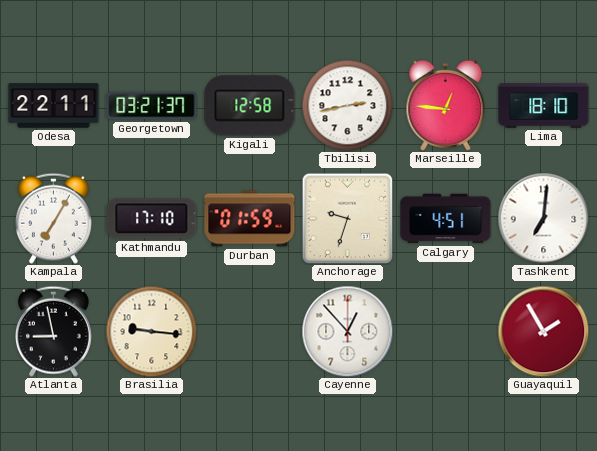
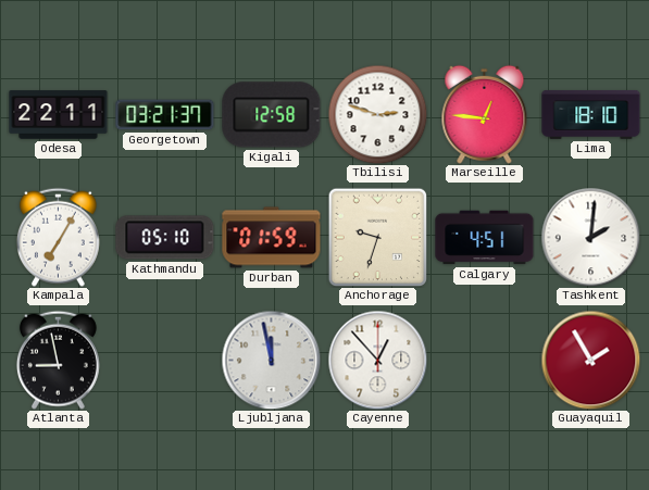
Tbilisi: 2:43 -> 2:48 (377, 114)
Kathmandu: 17:10 -> 05:10 (165, 238)
Tashkent: 7:01 -> 2:01 (590, 237)
Brasilia: 9:16 -> none (151, 331)
Ljubljana: none -> 11:58 (271, 360)
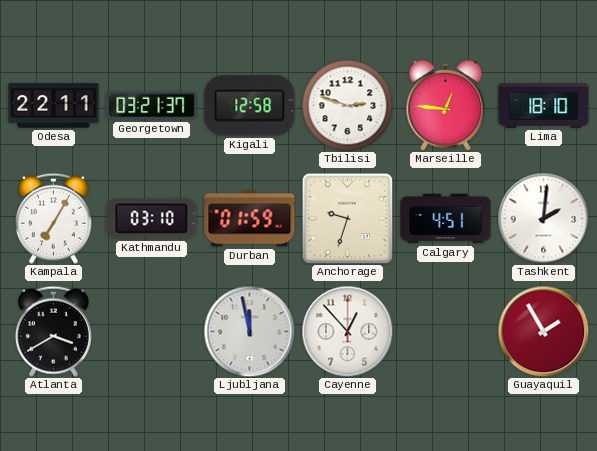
Kathmandu: 05:10 -> 03:10 (152, 219)
Atlanta: 8:58 -> 3:40 (53, 331)
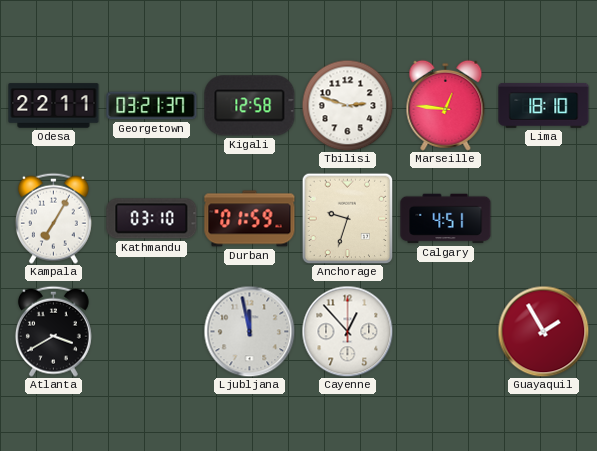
Tashkent: 2:01 -> none (543, 218)
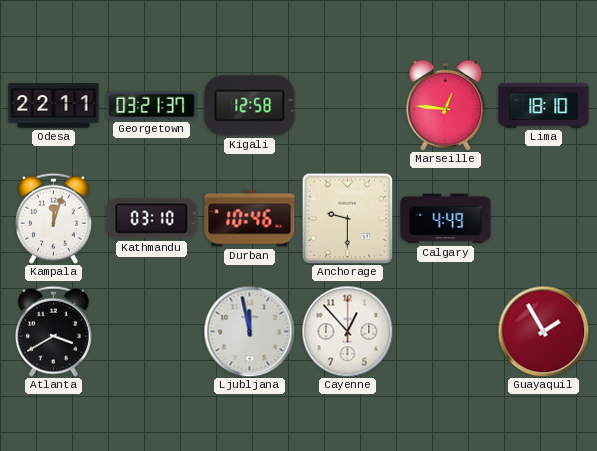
Tbilisi: 2:48 -> none (347, 105)
Kampala: 7:05 -> 12:03 (53, 218)
Durban: 01:59 -> 10:46 (250, 219)
Anchorage: 9:33 -> 9:30 (347, 218)
Calgary: 4:51 -> 4:49 (446, 219)
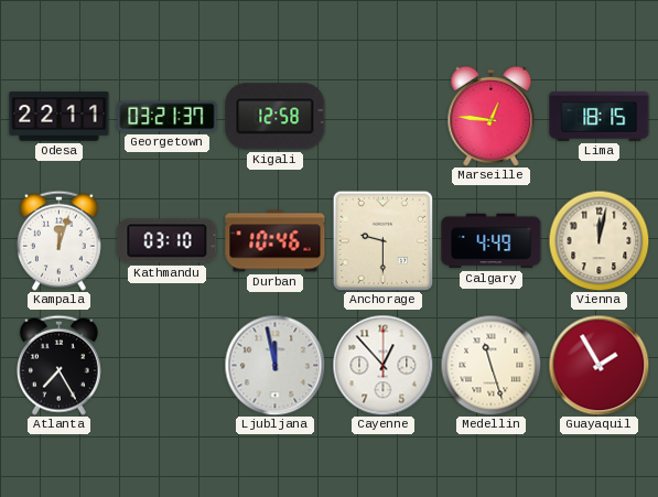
Lima: 18:10 -> 18:15 (600, 116)
Vienna: none -> 12:02 (598, 240)
Atlanta: 3:40 -> 7:25 (58, 365)
Medellin: none -> 11:27 (490, 365)
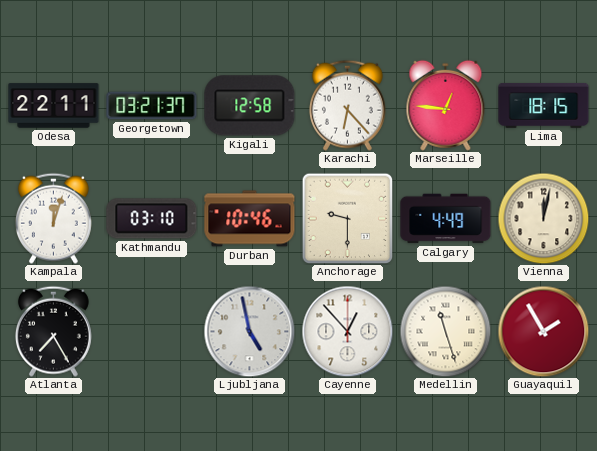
Karachi: none -> 6:23 (347, 105)
Ljubljana: 11:58 -> 4:58 (249, 331)
